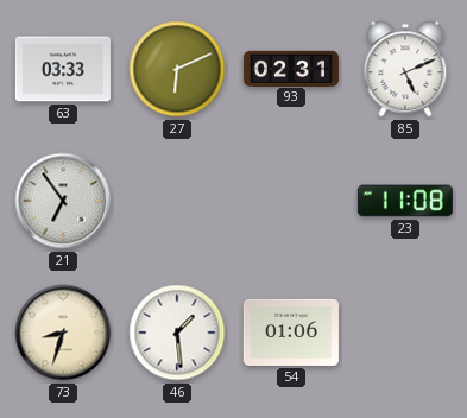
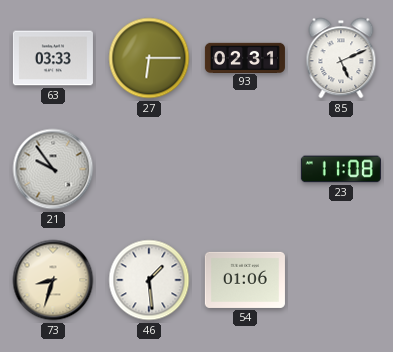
27: 6:11 -> 6:15 (149, 58)
21: 6:54 -> 9:54 (53, 169)
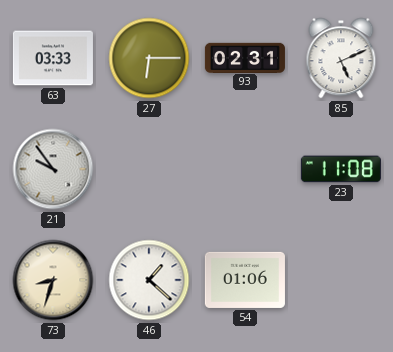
46: 1:29 -> 1:22 (149, 280)
